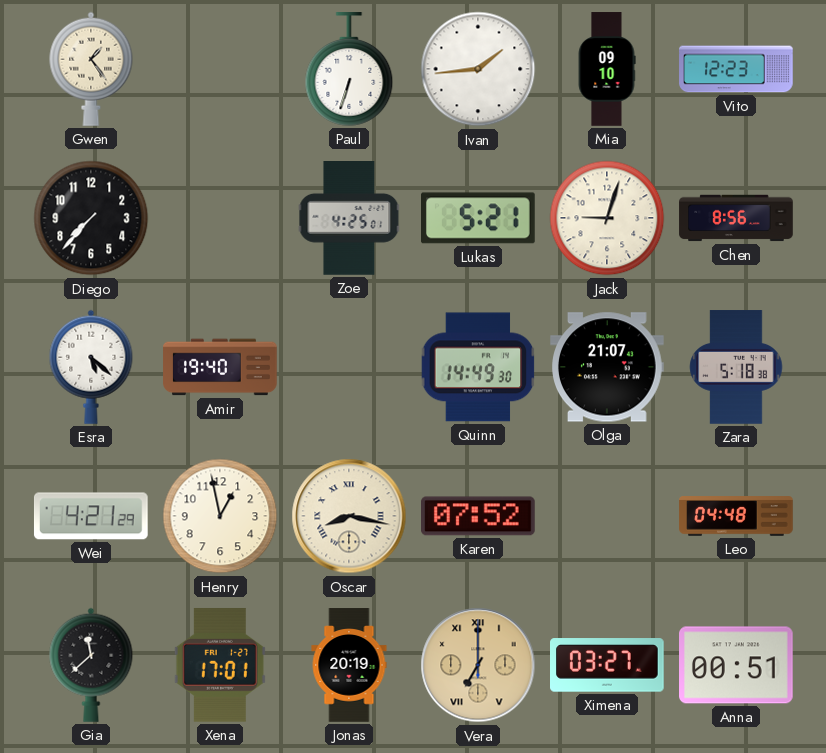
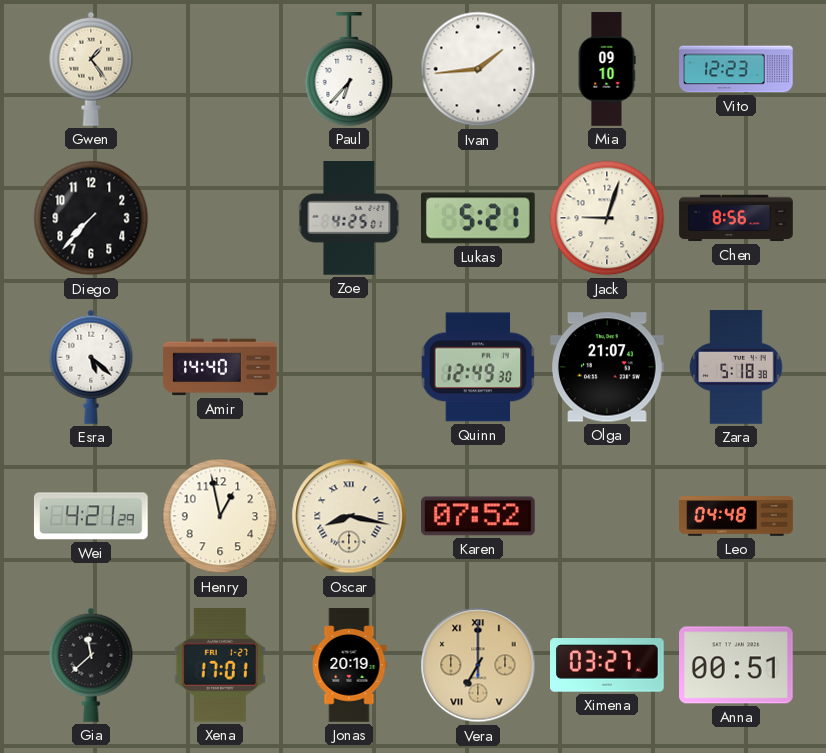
Paul: 6:33 -> 6:37 (349, 69)
Amir: 19:40 -> 14:40 (220, 367)
Quinn: 14:49 -> 12:49 (478, 367)
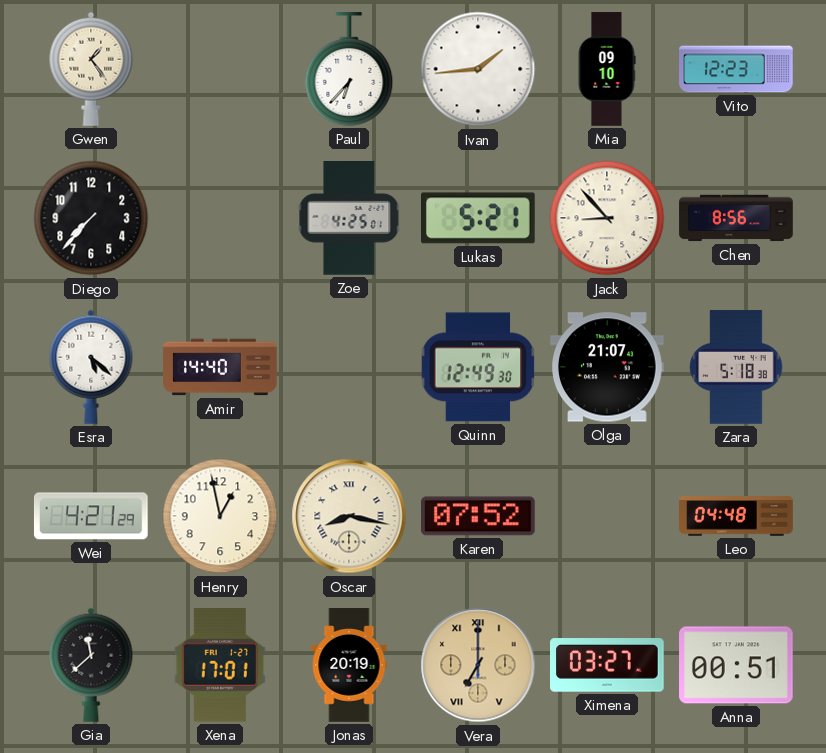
Jack: 9:03 -> 8:53 (607, 218)
